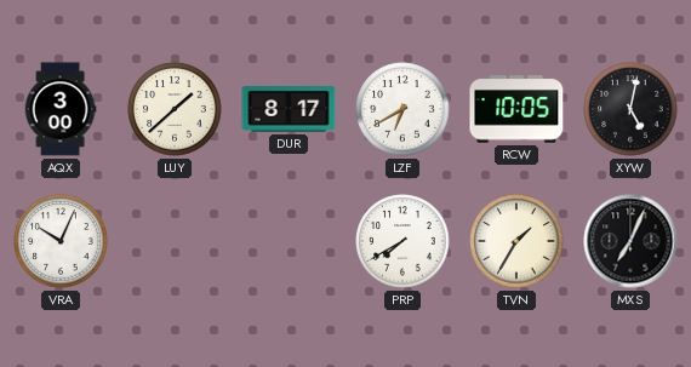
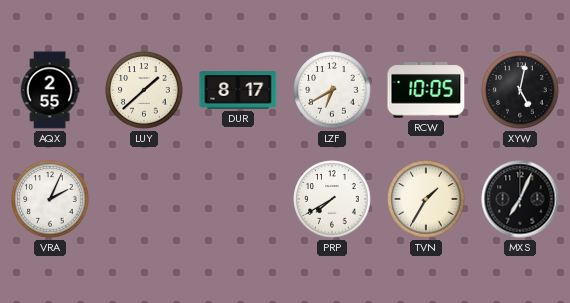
AQX: 3:00 -> 2:55 (50, 90)
VRA: 10:04 -> 2:04 (50, 199)
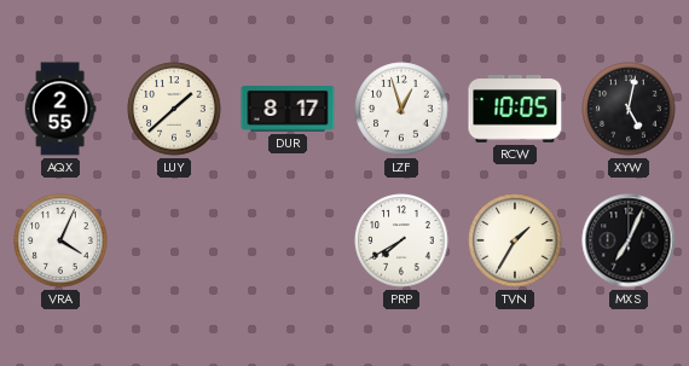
LZF: 6:40 -> 12:57 (401, 109)
VRA: 2:04 -> 4:04 (60, 240)
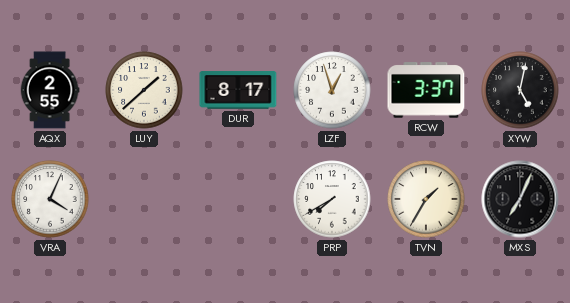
RCW: 10:05 -> 3:37 (426, 90)
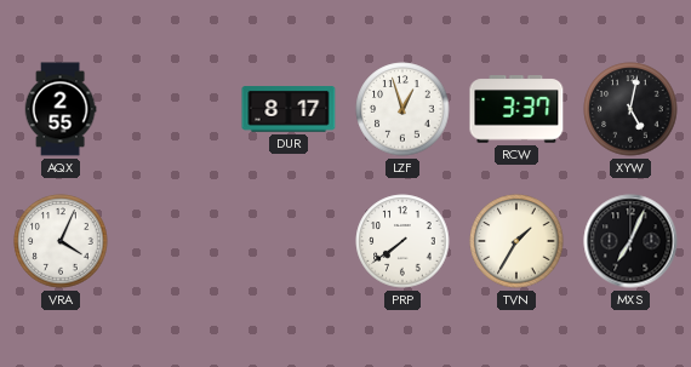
LUY: 1:38 -> none (144, 90)
PRP: 7:40 -> 7:39 (402, 241)
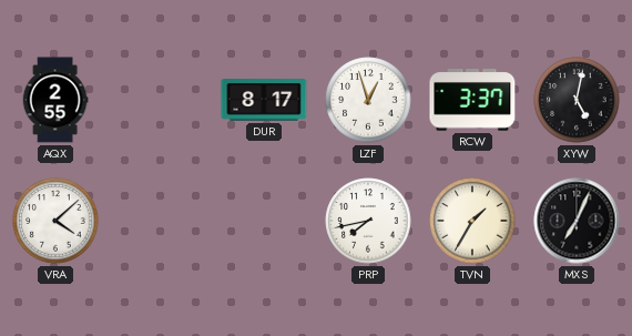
VRA: 4:04 -> 4:08 (55, 221)
PRP: 7:39 -> 7:43 (368, 221)
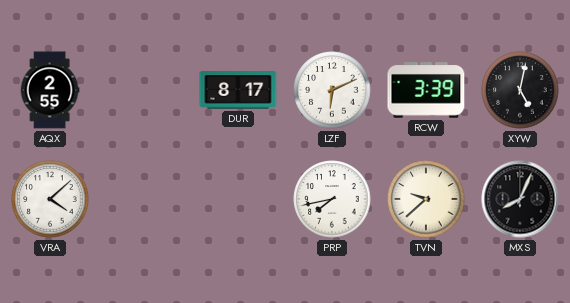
LZF: 12:57 -> 6:11 (332, 90)
RCW: 3:37 -> 3:39 (426, 90)
TVN: 1:35 -> 9:38 (426, 199)
MXS: 7:04 -> 8:04 (520, 199)
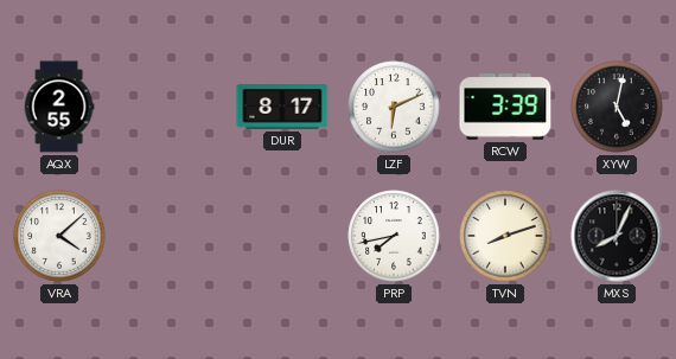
TVN: 9:38 -> 8:12 (505, 236)
